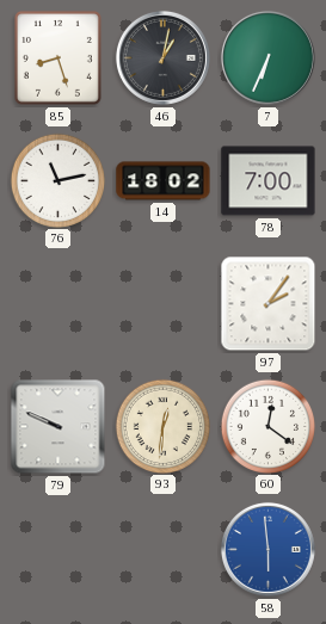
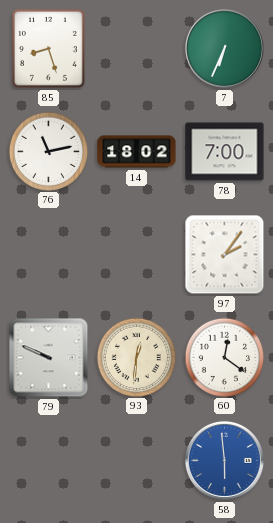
46: 1:02 -> none (162, 57)
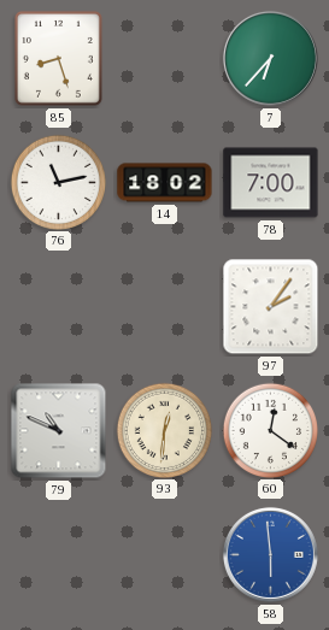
7: 6:34 -> 6:37 (270, 58)
79: 9:49 -> 10:49 (59, 431)
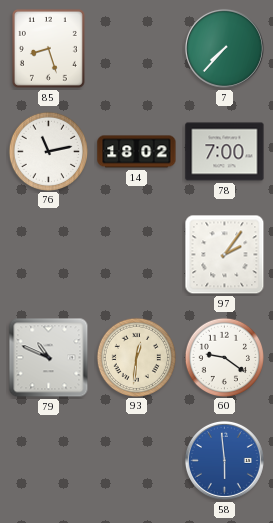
7: 6:37 -> 7:37 (224, 48)
60: 12:21 -> 9:21 (224, 357)
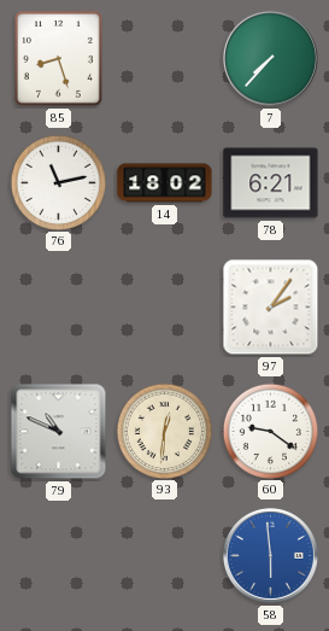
78: 7:00 -> 6:21 (271, 183)
